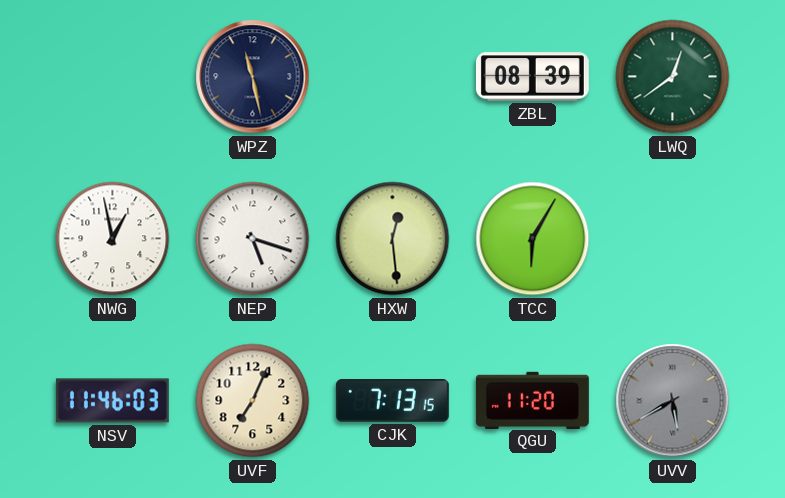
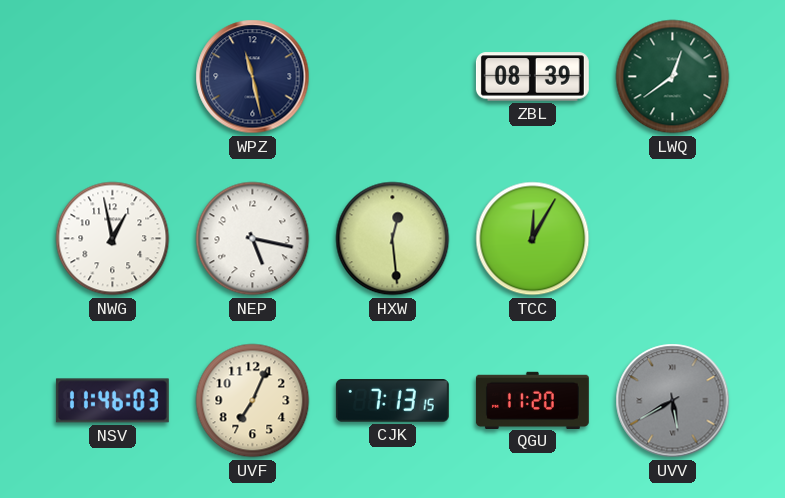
NEP: 5:18 -> 5:17 (253, 239)
TCC: 6:05 -> 12:05 (533, 239)
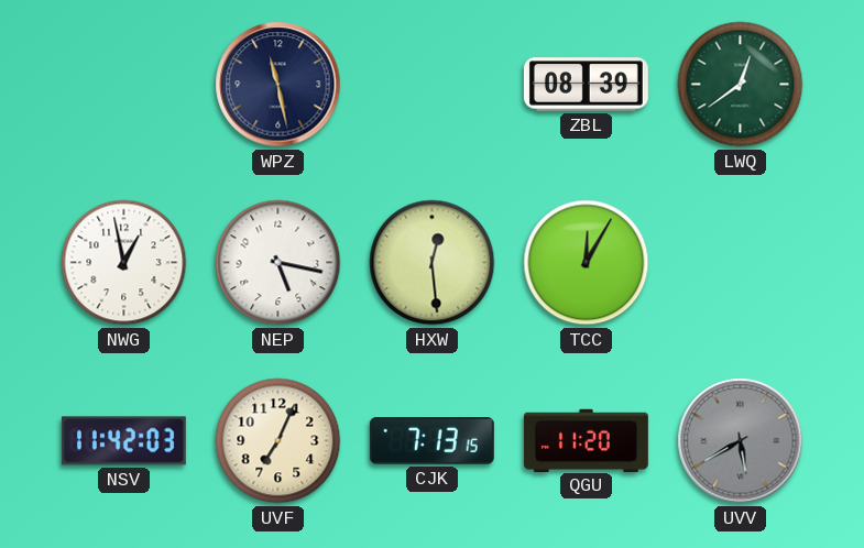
NSV: 11:46 -> 11:42 (123, 441)
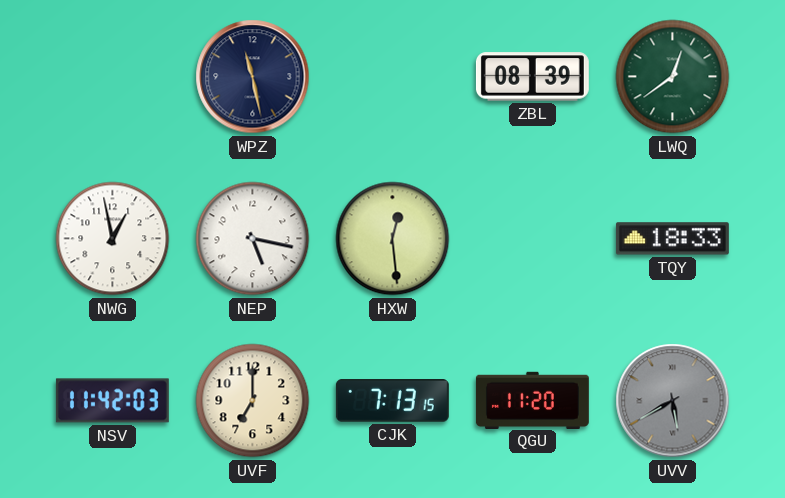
TCC: 12:05 -> none (587, 263)
TQY: none -> 18:33 (672, 239)
UVF: 7:04 -> 7:00 (253, 401)
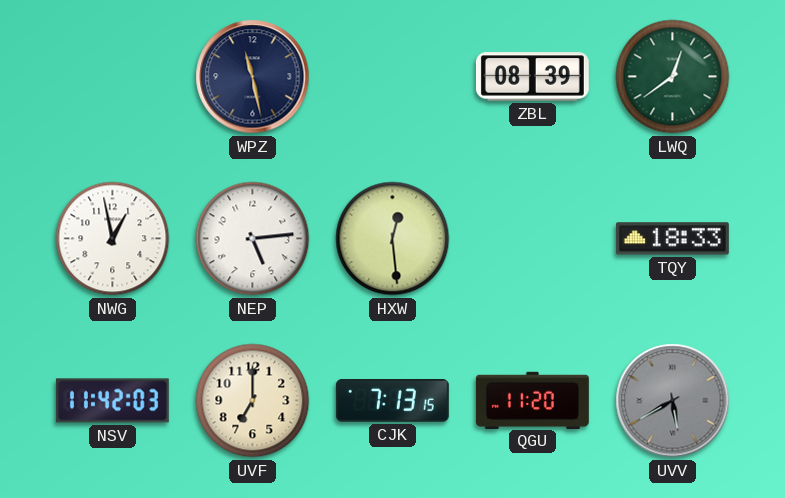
NEP: 5:17 -> 5:14 (253, 239)
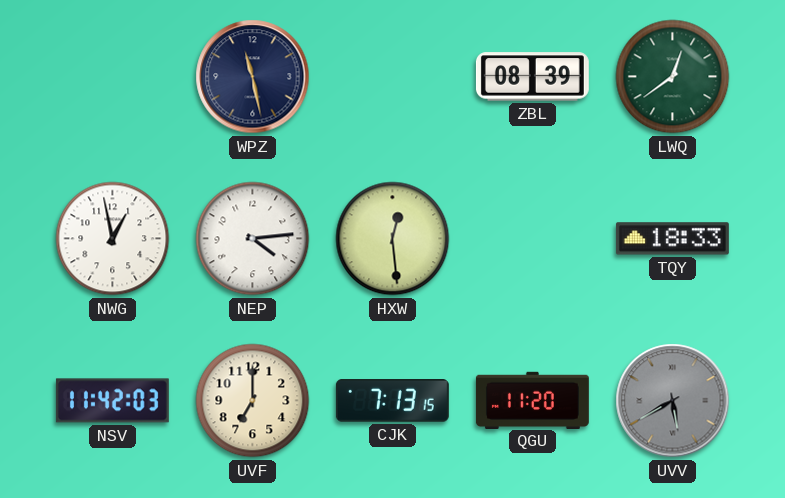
NEP: 5:14 -> 4:14 (253, 239)
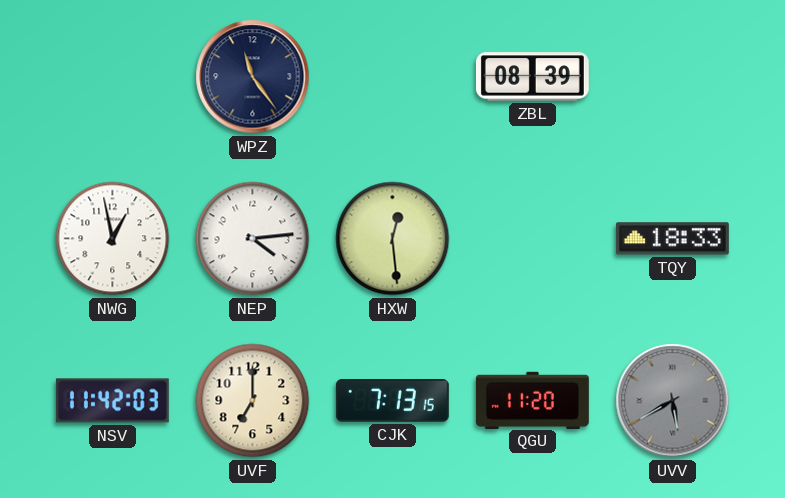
WPZ: 11:28 -> 11:24 (253, 77)
LWQ: 12:39 -> none (673, 77)
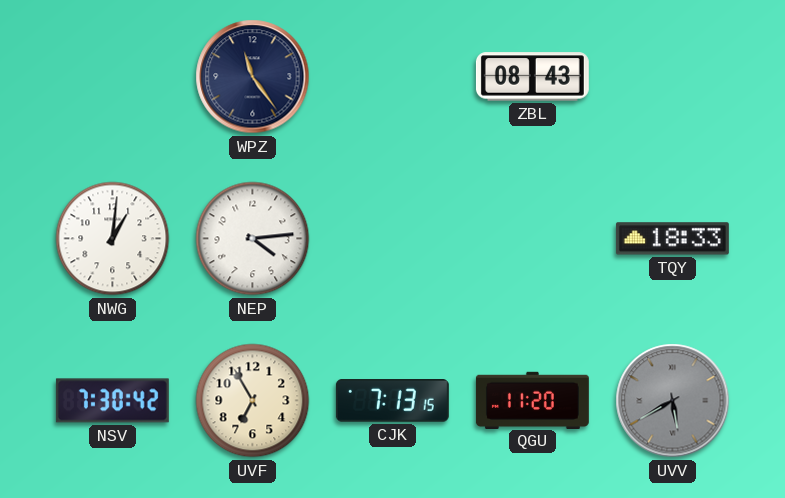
ZBL: 08:39 -> 08:43 (532, 77)
NWG: 12:58 -> 1:01 (113, 239)
HXW: 12:29 -> none (393, 239)
NSV: 11:42 -> 7:30 (112, 401)
UVF: 7:00 -> 6:55 (253, 401)
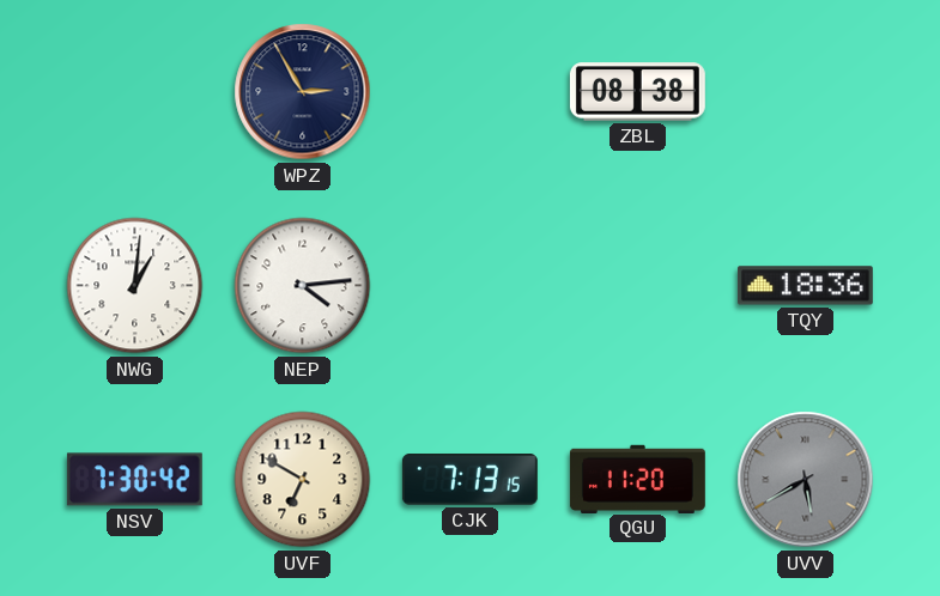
WPZ: 11:24 -> 2:55 (303, 92)
ZBL: 08:43 -> 08:38 (637, 92)
TQY: 18:33 -> 18:36 (805, 286)
UVF: 6:55 -> 6:50 (303, 480)
